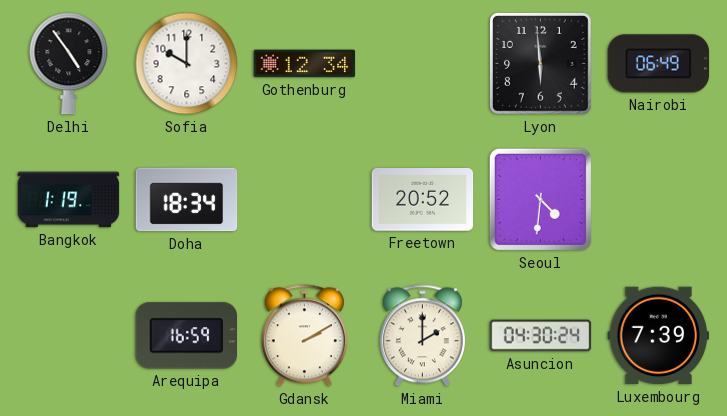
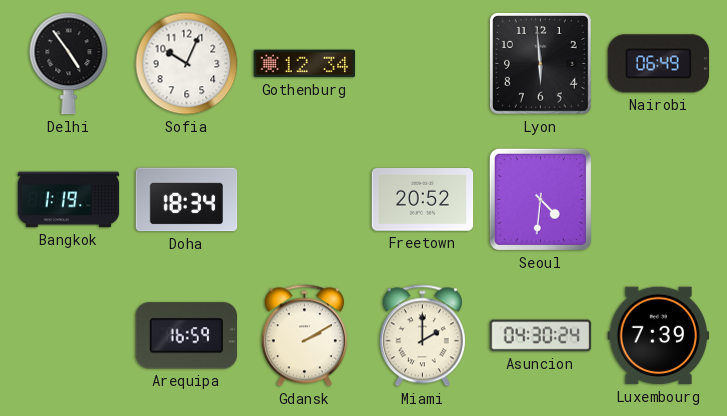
Sofia: 10:00 -> 10:04 (187, 64)
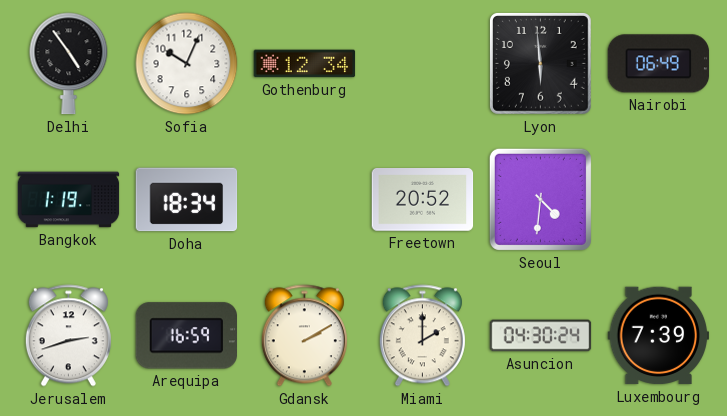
Jerusalem: none -> 2:42 (68, 336)
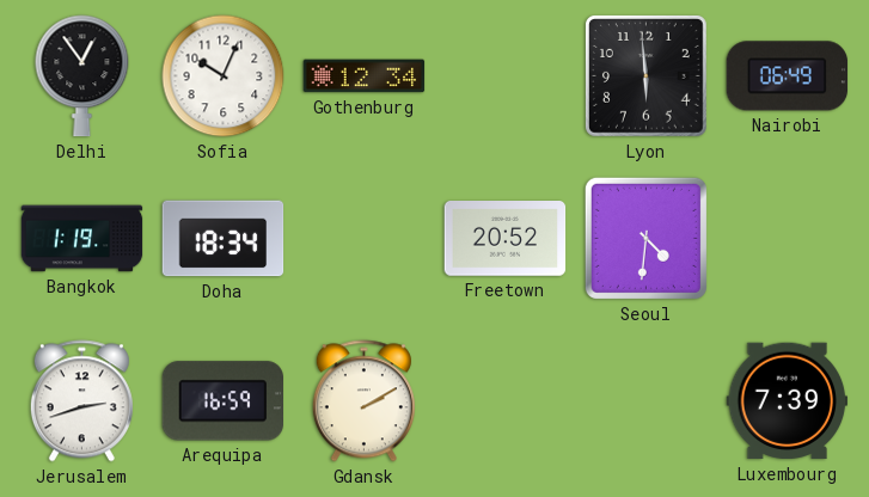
Delhi: 4:54 -> 12:54 (82, 76)
Miami: 2:00 -> none (422, 336)
Asuncion: 04:30 -> none (541, 336)
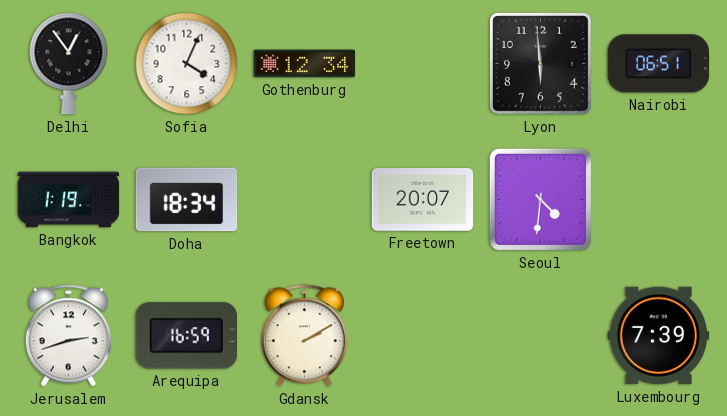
Sofia: 10:04 -> 4:04 (187, 64)
Nairobi: 06:49 -> 06:51 (659, 64)
Freetown: 20:52 -> 20:07 (423, 200)
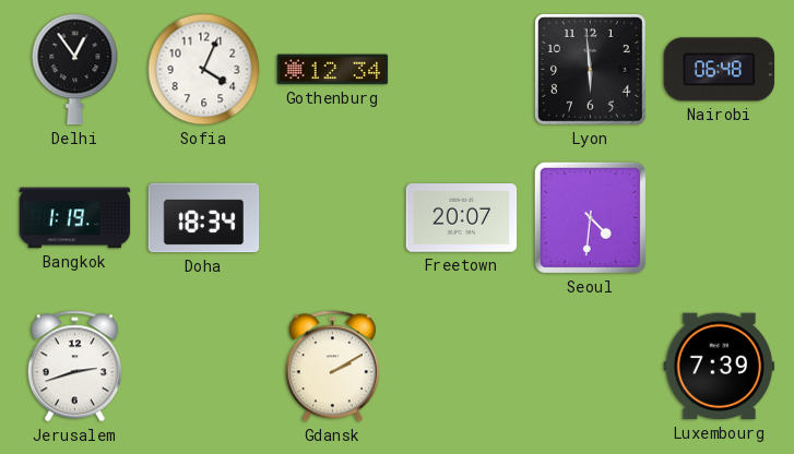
Nairobi: 06:51 -> 06:48 (720, 70)
Arequipa: 16:59 -> none (186, 336)
